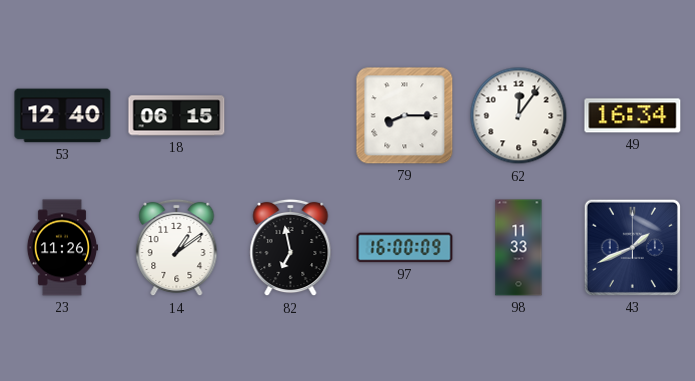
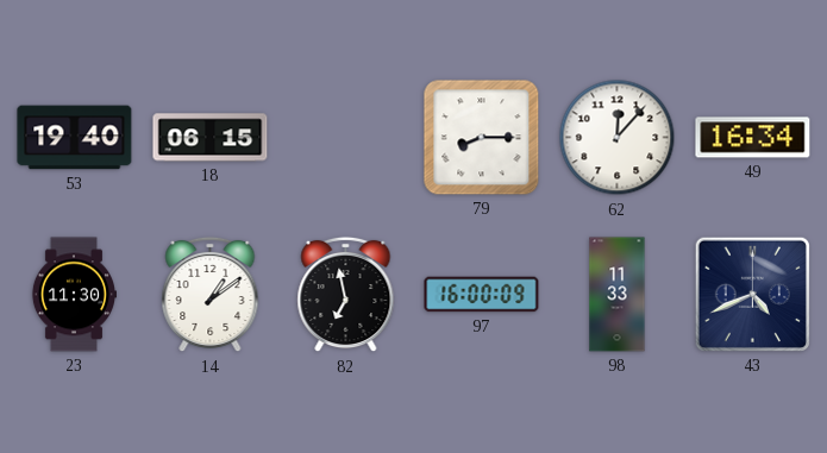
53: 12:40 -> 19:40 (75, 138)
62: 12:06 -> 12:07 (618, 138)
23: 11:26 -> 11:30 (73, 295)
43: 1:41 -> 4:41 (752, 294)
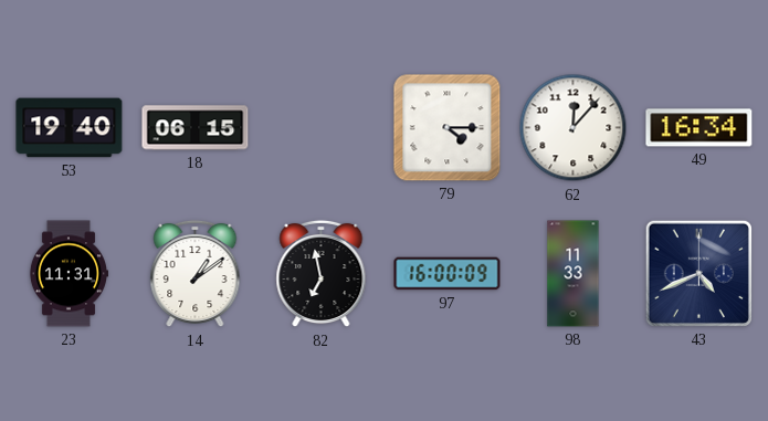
79: 8:15 -> 4:15 (448, 128)
23: 11:30 -> 11:31 (67, 274)
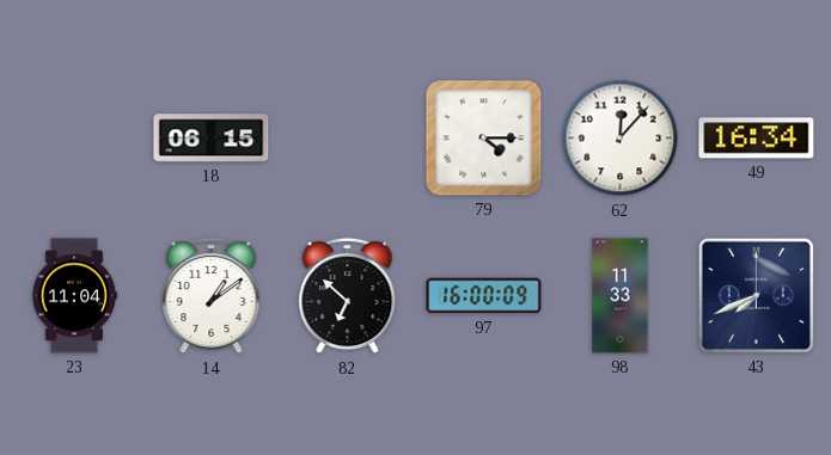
53: 19:40 -> none (70, 128)
23: 11:31 -> 11:04 (73, 296)
82: 6:58 -> 6:52 (348, 296)
43: 4:41 -> 7:41 (756, 295)
